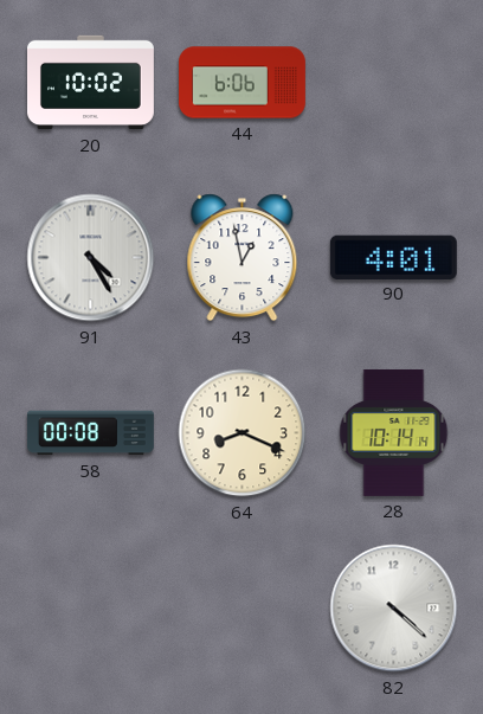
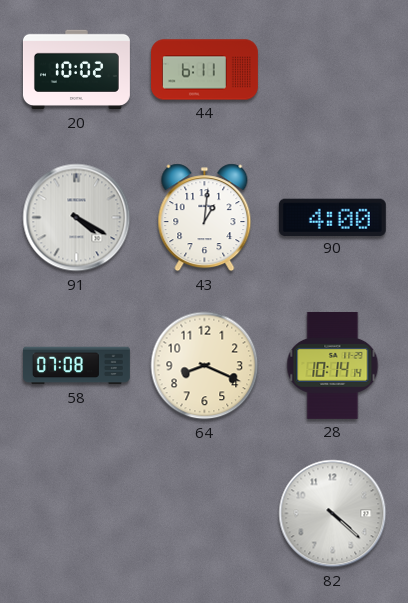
44: 6:06 -> 6:11 (205, 70)
91: 4:25 -> 4:20 (77, 218)
43: 12:58 -> 1:01 (205, 218)
90: 4:01 -> 4:00 (332, 217)
58: 00:08 -> 07:08 (77, 366)
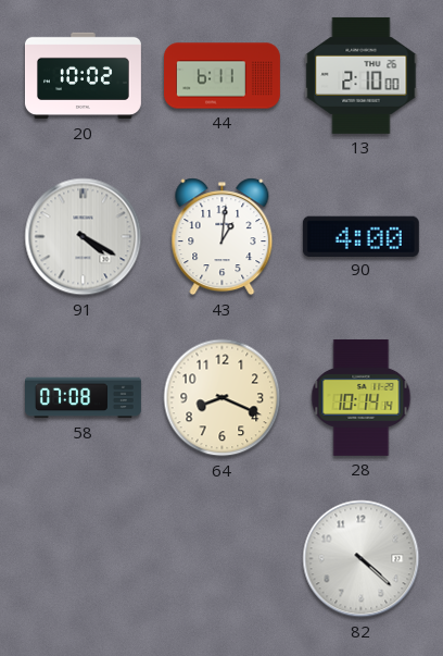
13: none -> 2:10 (362, 75)
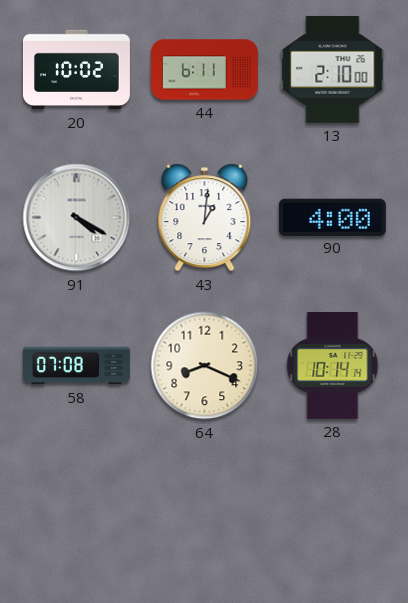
82: 4:22 -> none (362, 559)
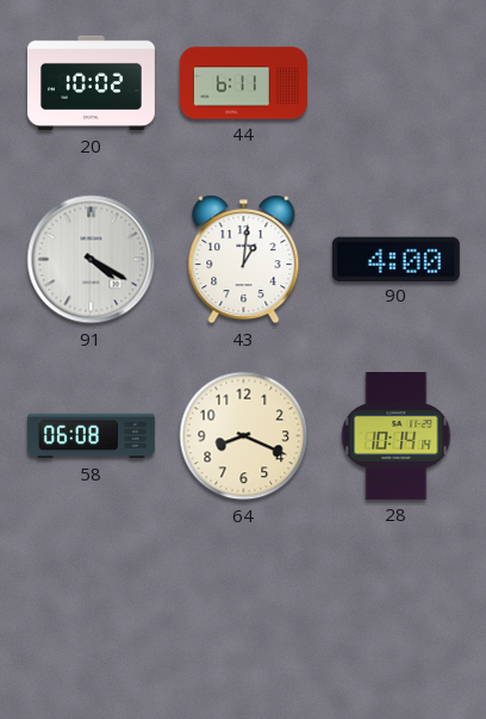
13: 2:10 -> none (333, 69)
58: 07:08 -> 06:08 (92, 436)
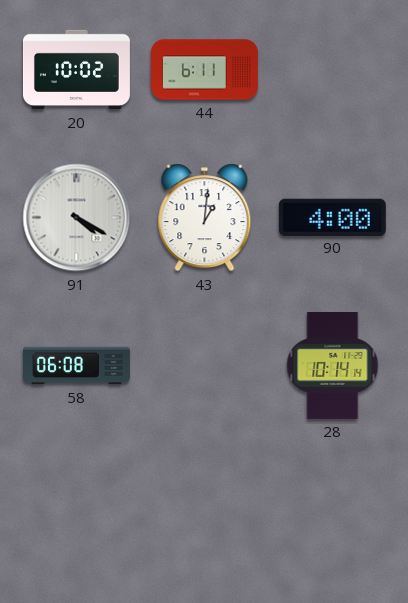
64: 8:19 -> none (244, 436)
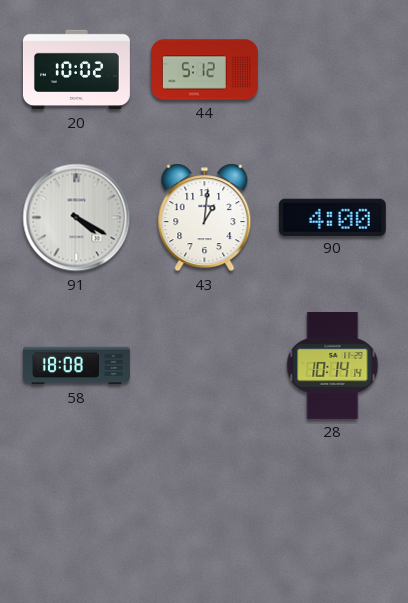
44: 6:11 -> 5:12 (205, 70)
58: 06:08 -> 18:08 (77, 366)
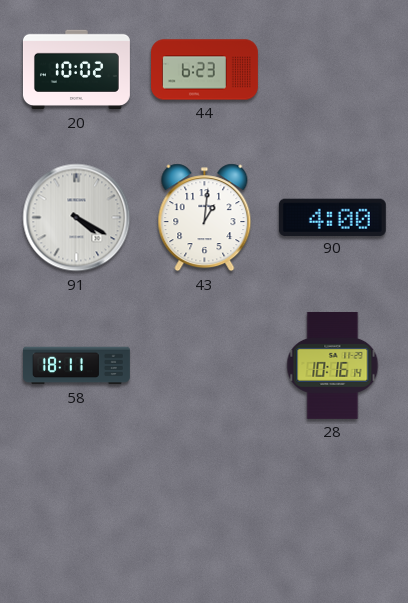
44: 5:12 -> 6:23 (205, 70)
58: 18:08 -> 18:11 (77, 366)
28: 10:14 -> 10:16 (333, 365)
